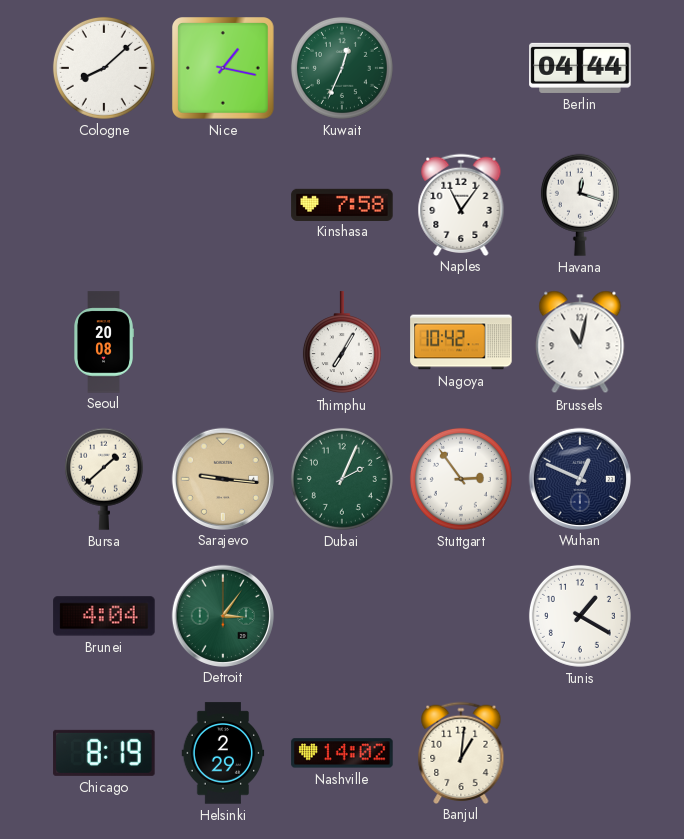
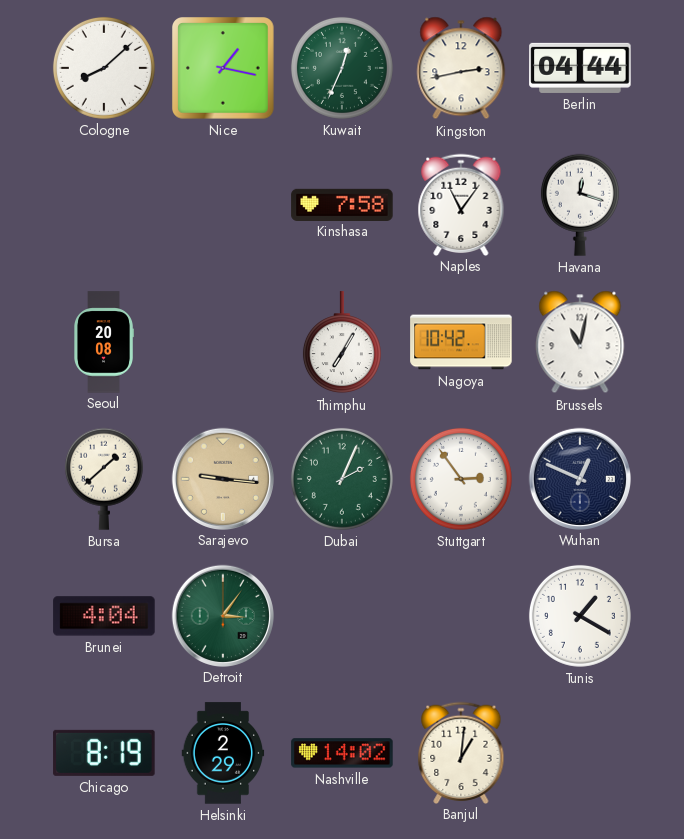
Kingston: none -> 2:43 (461, 68)
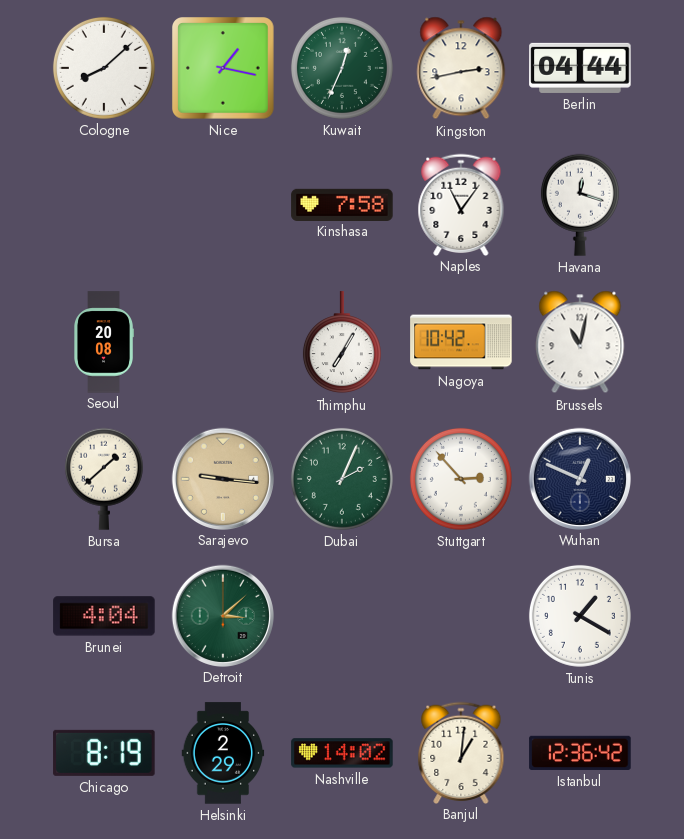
Stuttgart: 2:54 -> 2:53 (461, 479)
Detroit: 3:06 -> 3:08 (222, 615)
Istanbul: none -> 12:36 (580, 753)
